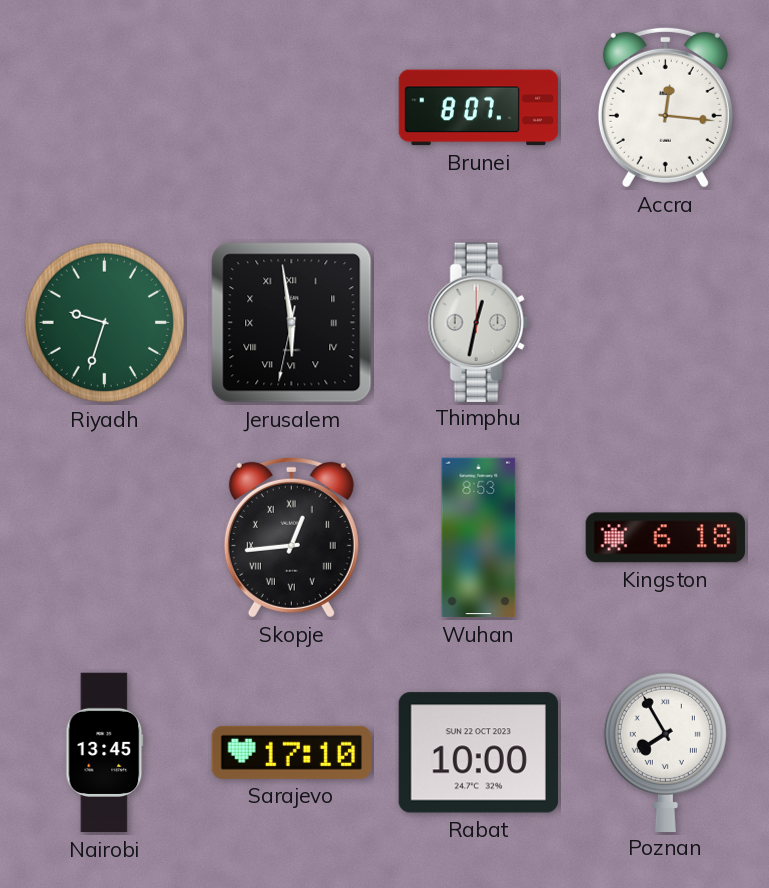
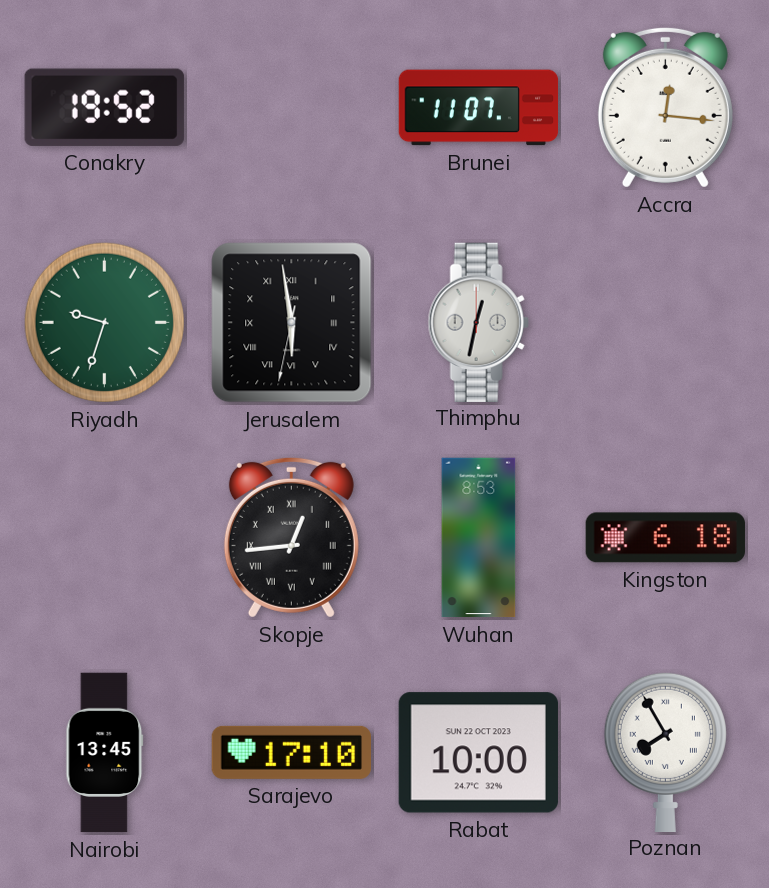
Conakry: none -> 19:52 (104, 107)
Brunei: 8:07 -> 11:07 (479, 108)
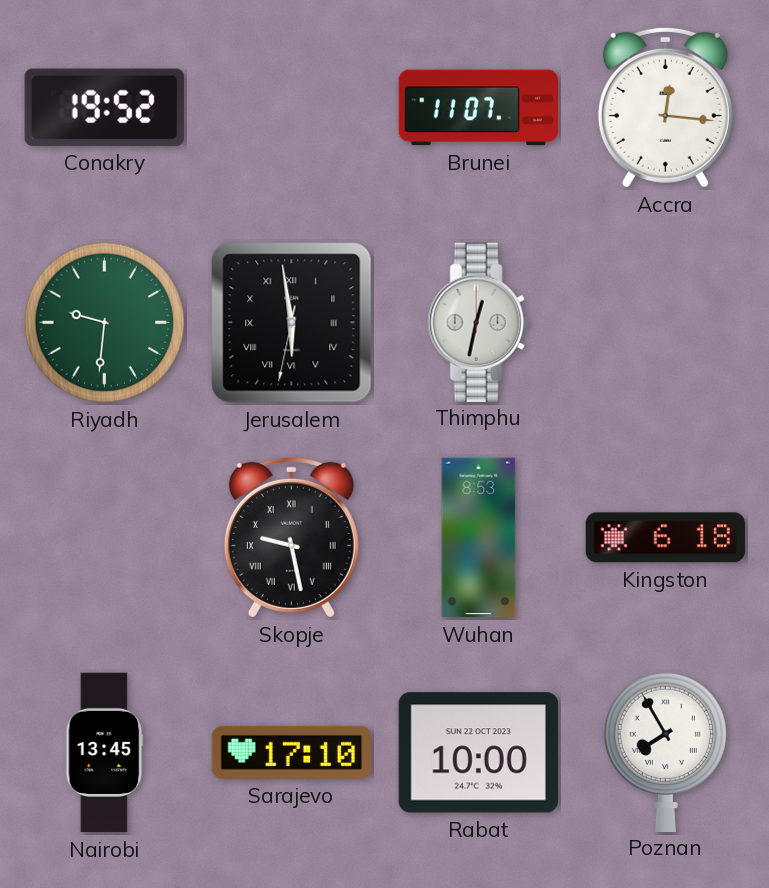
Riyadh: 9:33 -> 9:31 (104, 322)
Skopje: 12:44 -> 9:28 (291, 537)
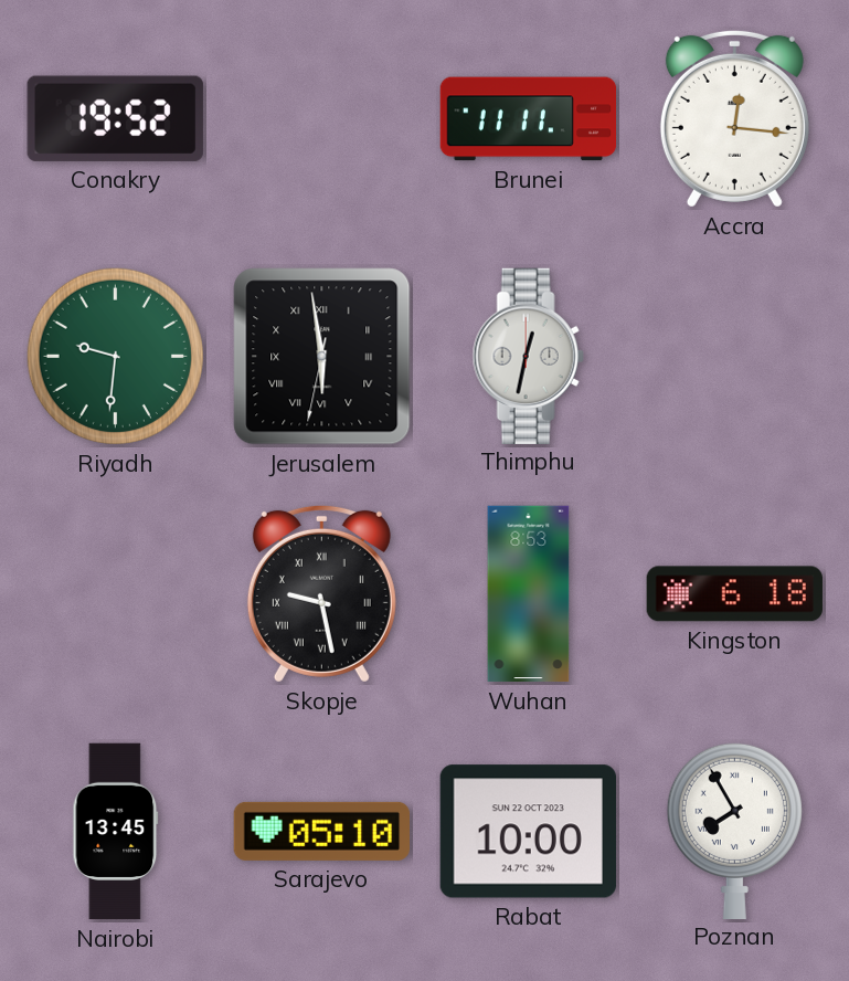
Brunei: 11:07 -> 11:11 (529, 119)
Sarajevo: 17:10 -> 05:10 (321, 831)
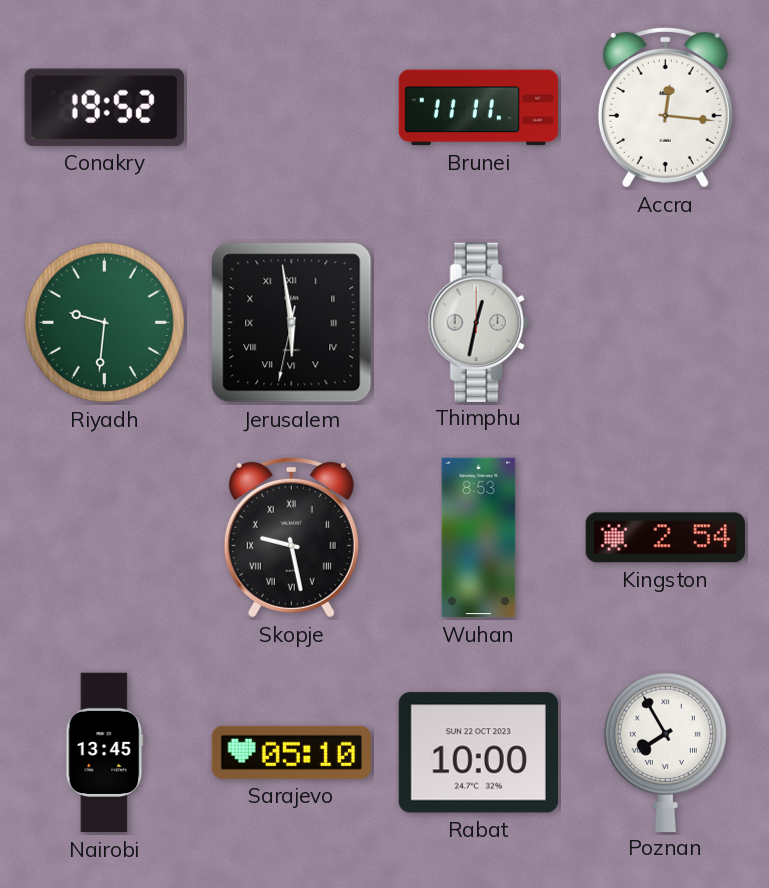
Kingston: 6:18 -> 2:54 (665, 538)
